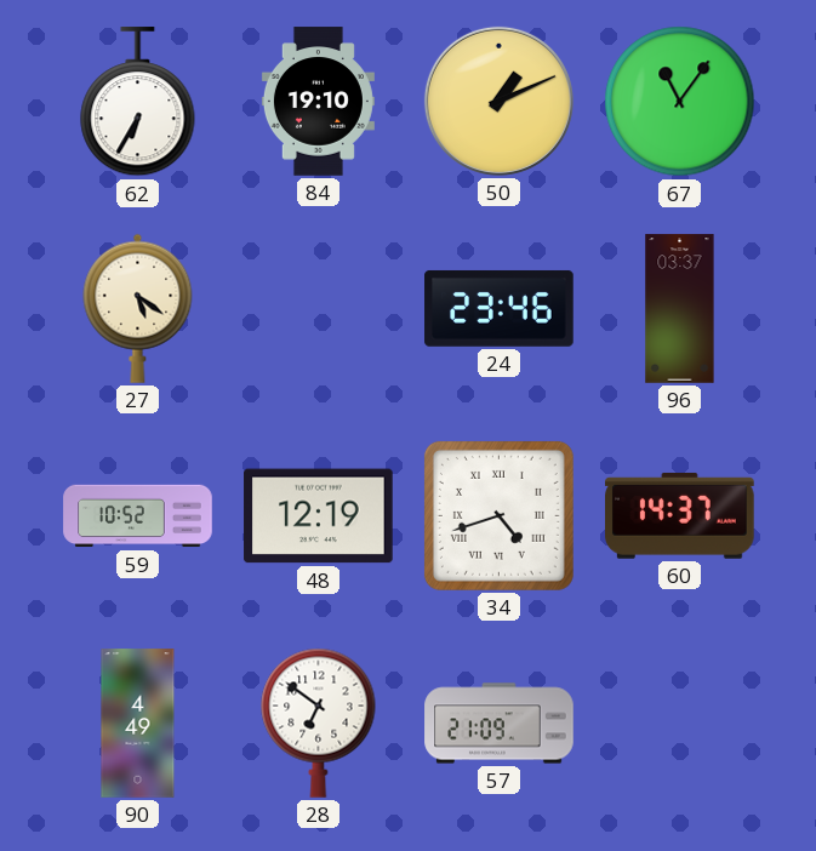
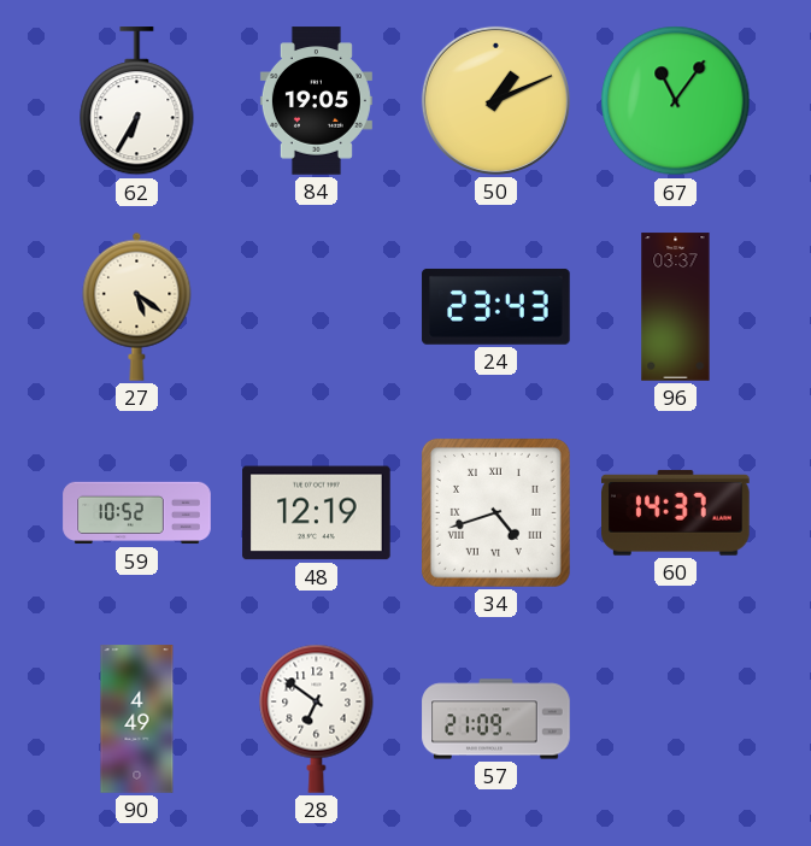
84: 19:10 -> 19:05 (316, 101)
24: 23:46 -> 23:43 (496, 307)
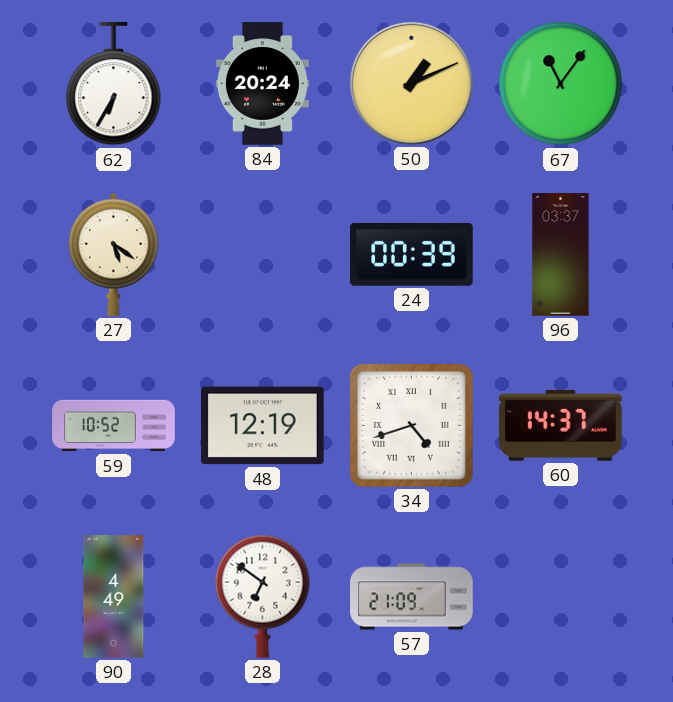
84: 19:05 -> 20:24 (262, 84)
24: 23:43 -> 00:39 (412, 255)
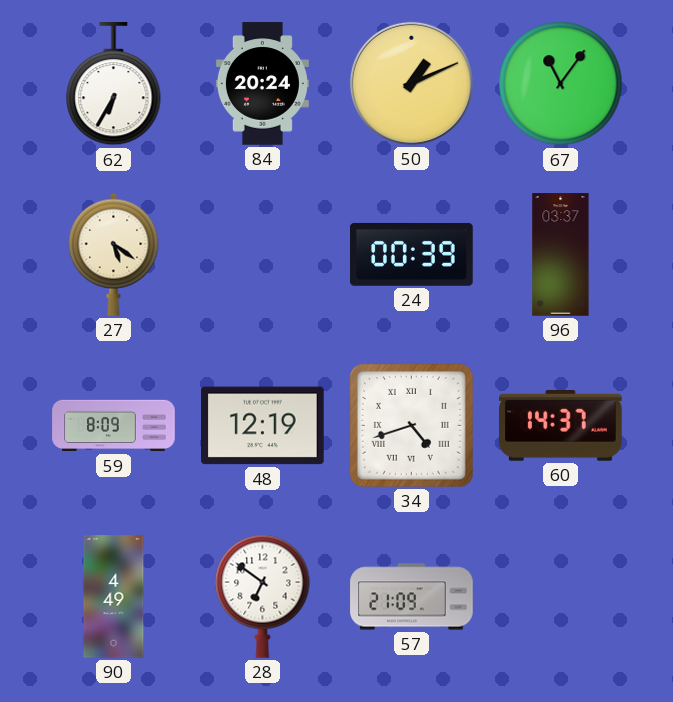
59: 10:52 -> 8:09 (114, 426)
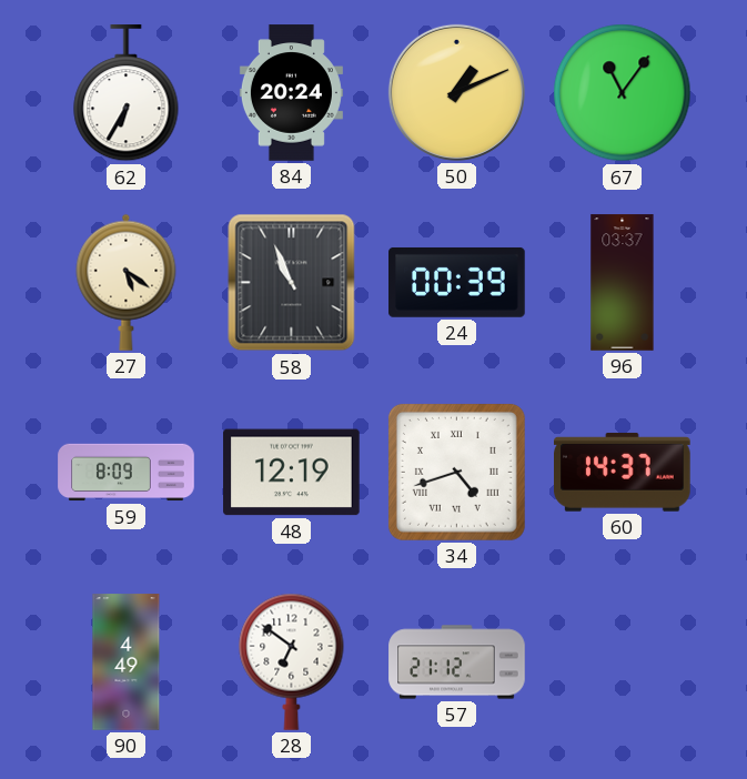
58: none -> 10:56 (292, 283)
57: 21:09 -> 21:12 (457, 662)
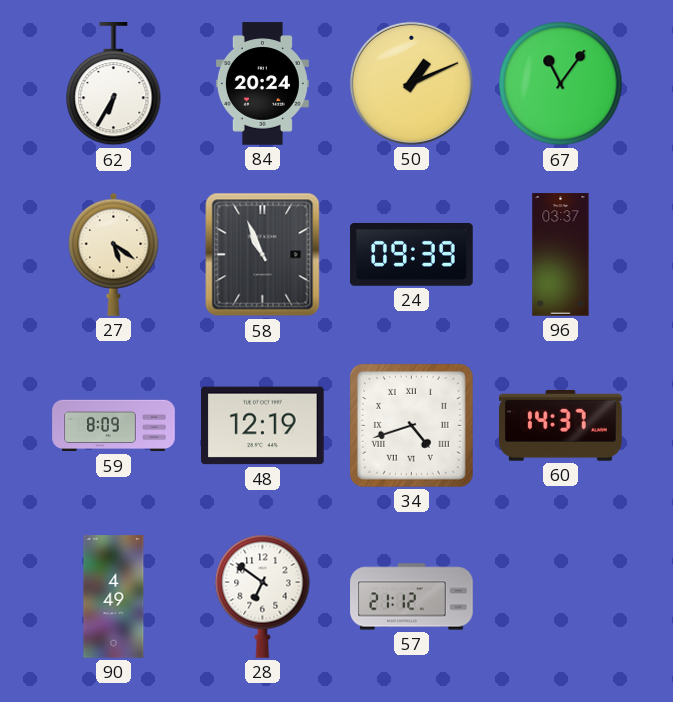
24: 00:39 -> 09:39 (412, 255)
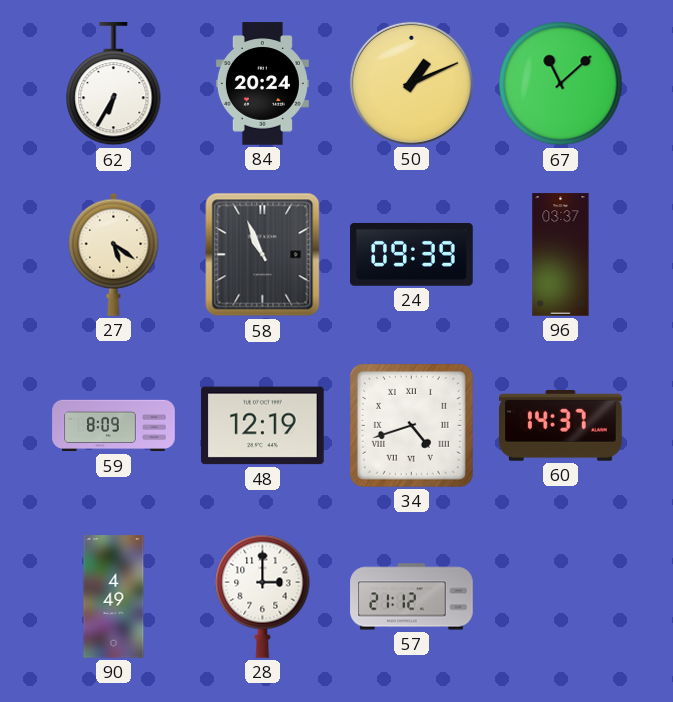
67: 11:06 -> 11:08 (561, 84)
28: 6:51 -> 3:00 (263, 596)
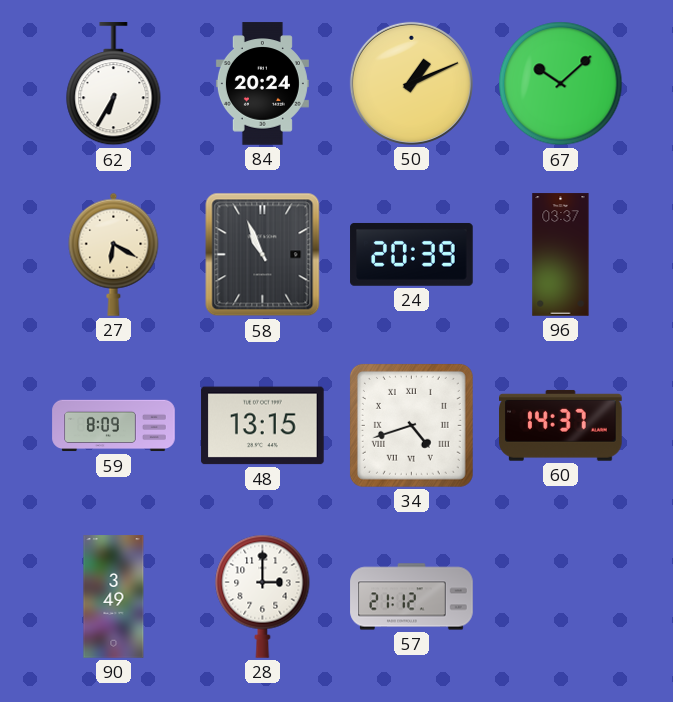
67: 11:08 -> 10:08 (561, 84)
27: 5:21 -> 6:20 (114, 254)
24: 09:39 -> 20:39 (412, 255)
48: 12:19 -> 13:15 (263, 426)
90: 4:49 -> 3:49 (114, 597)
